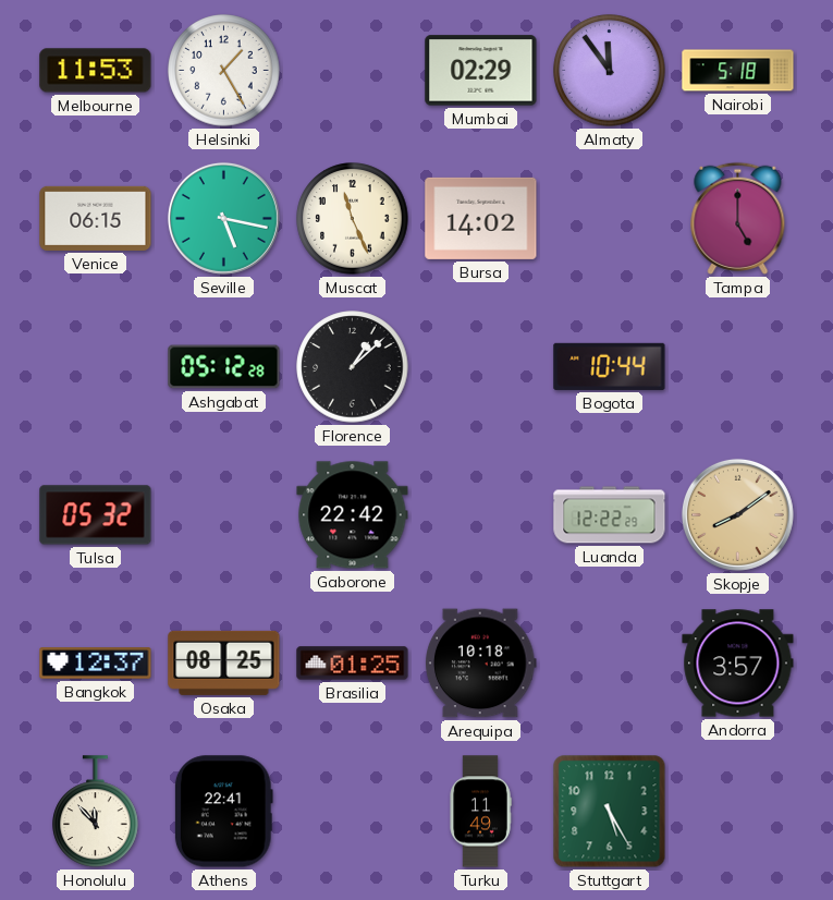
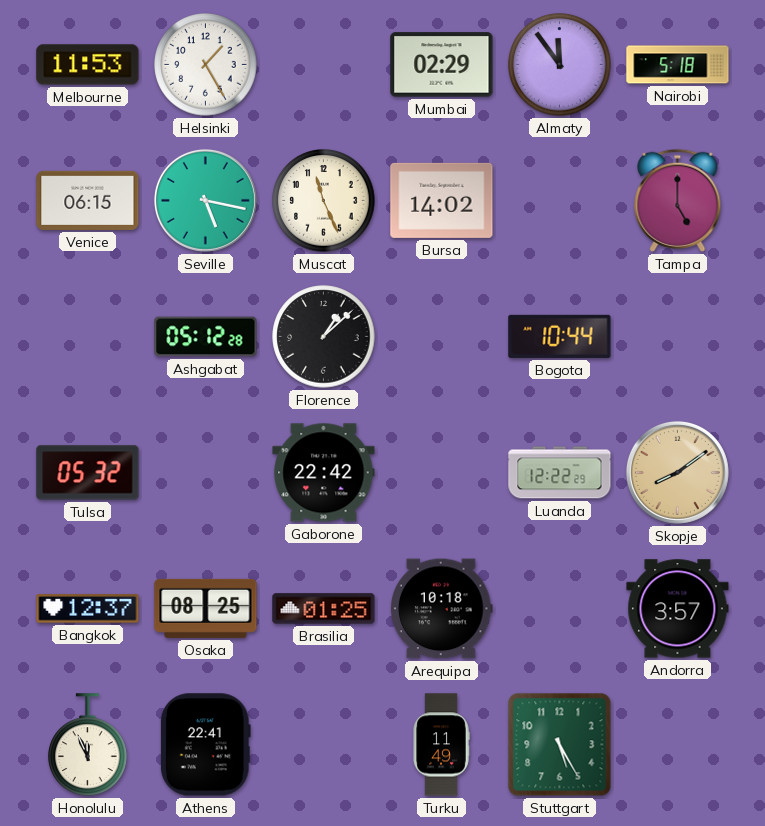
Honolulu: 11:53 -> 11:56 (88, 745)
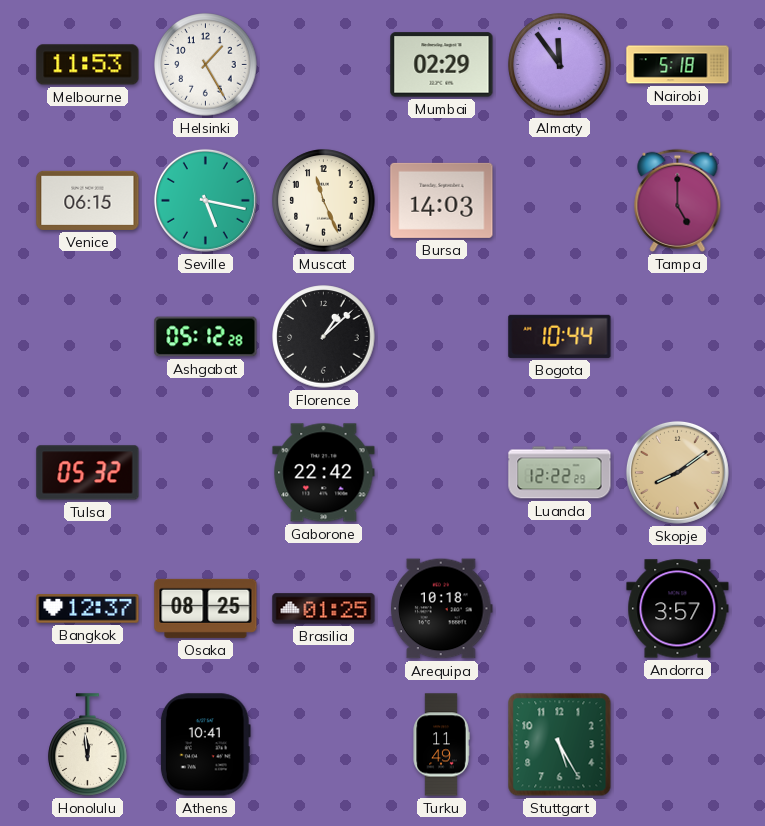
Bursa: 14:02 -> 14:03 (442, 200)
Honolulu: 11:56 -> 11:59 (88, 745)
Athens: 22:41 -> 10:41 (205, 745)
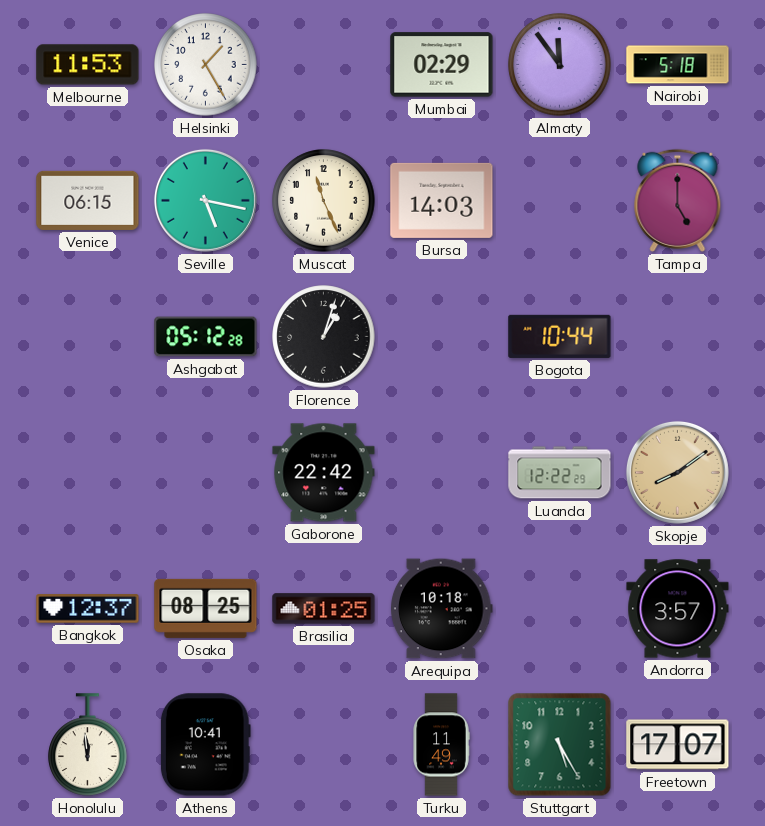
Florence: 1:08 -> 1:03 (324, 337)
Tulsa: 05:32 -> none (88, 473)
Freetown: none -> 17:07 (678, 745)
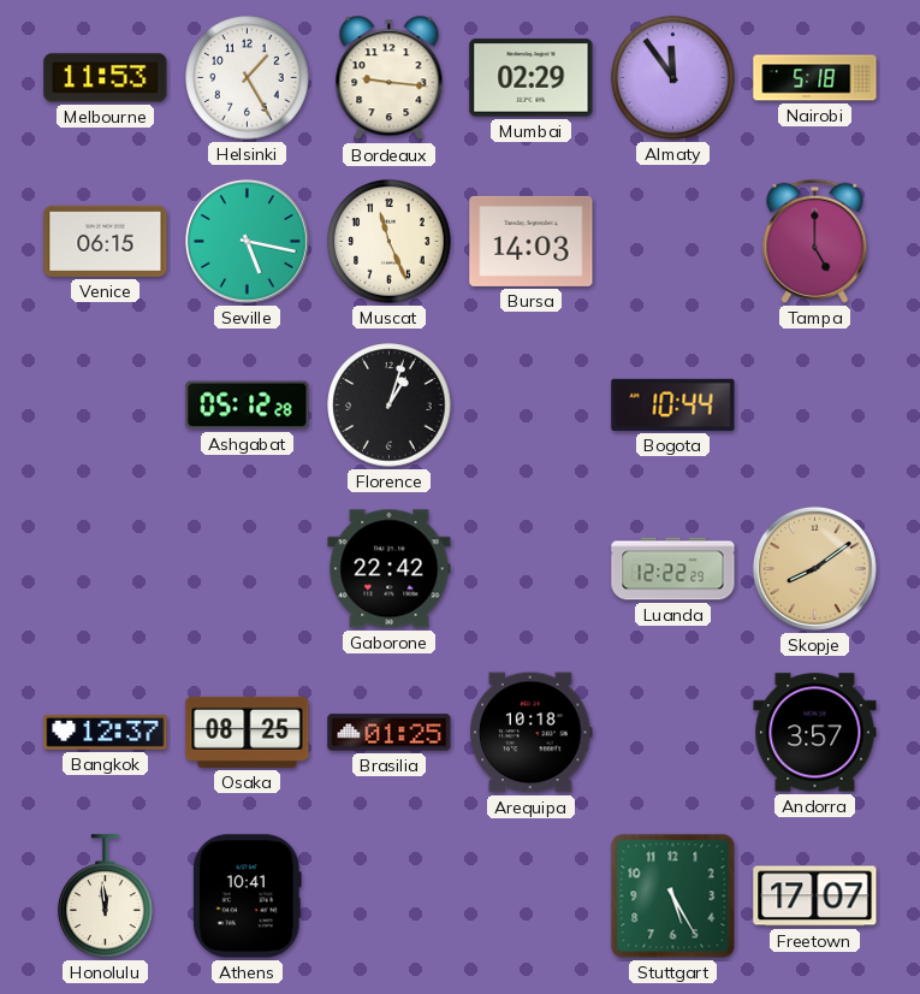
Bordeaux: none -> 9:16 (390, 78)
Turku: 11:49 -> none (441, 745)
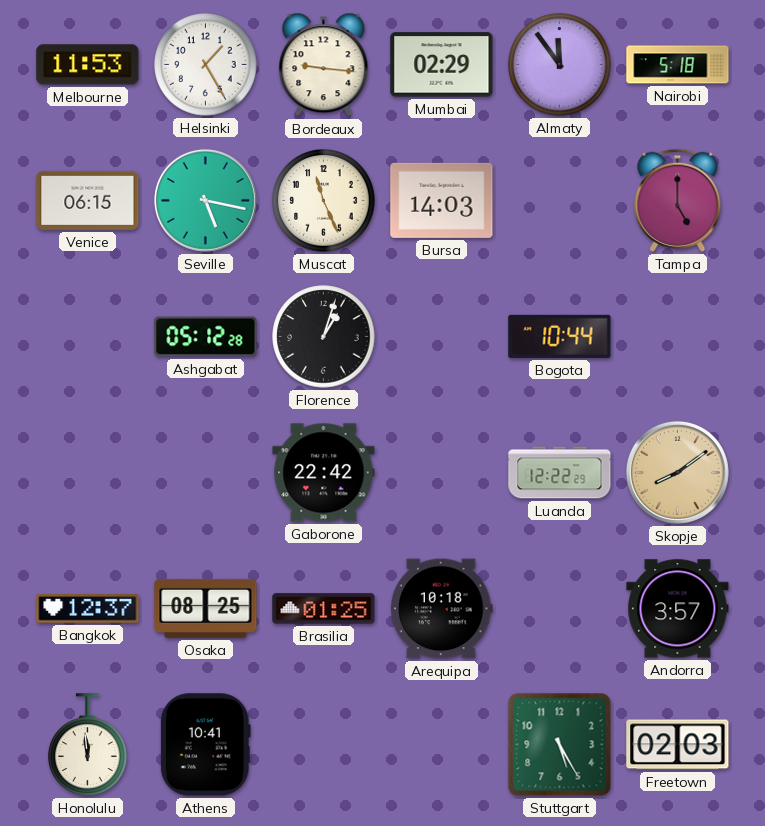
Freetown: 17:07 -> 02:03 (678, 745)
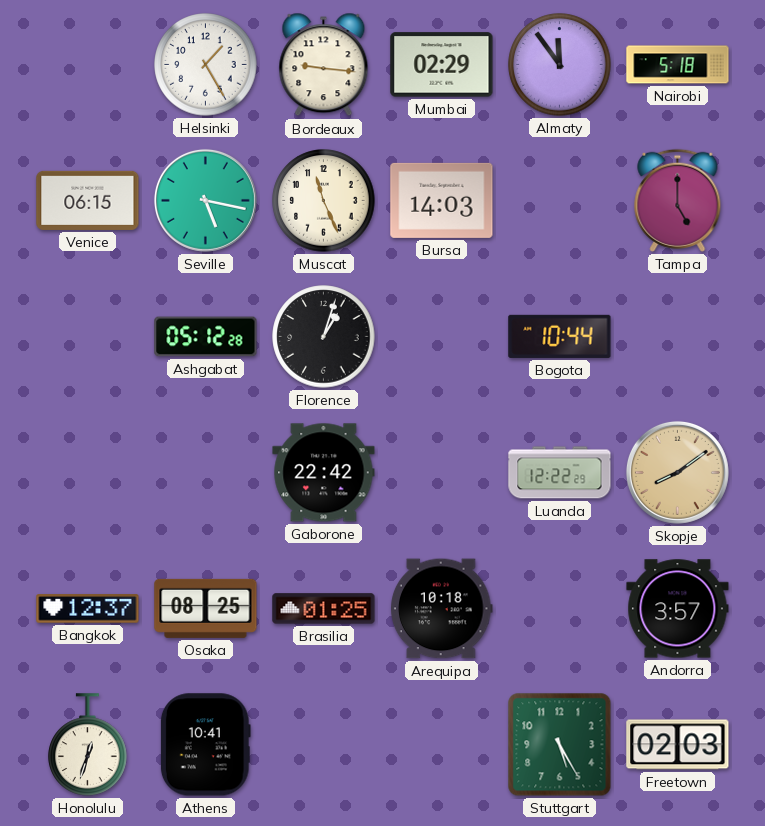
Melbourne: 11:53 -> none (88, 65)
Honolulu: 11:59 -> 12:33 (88, 745)
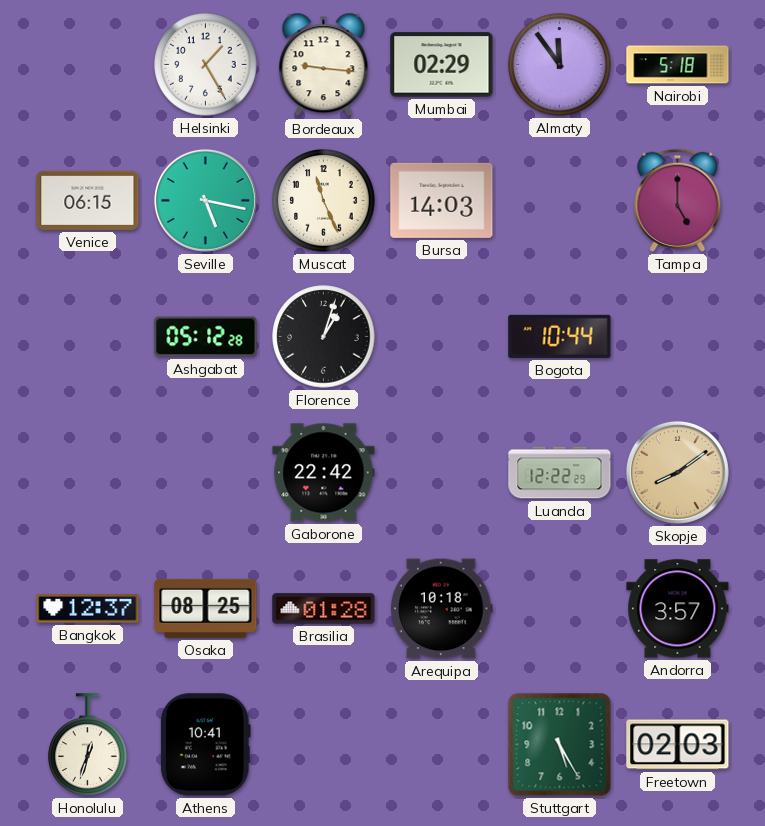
Brasilia: 01:25 -> 01:28 (324, 609)
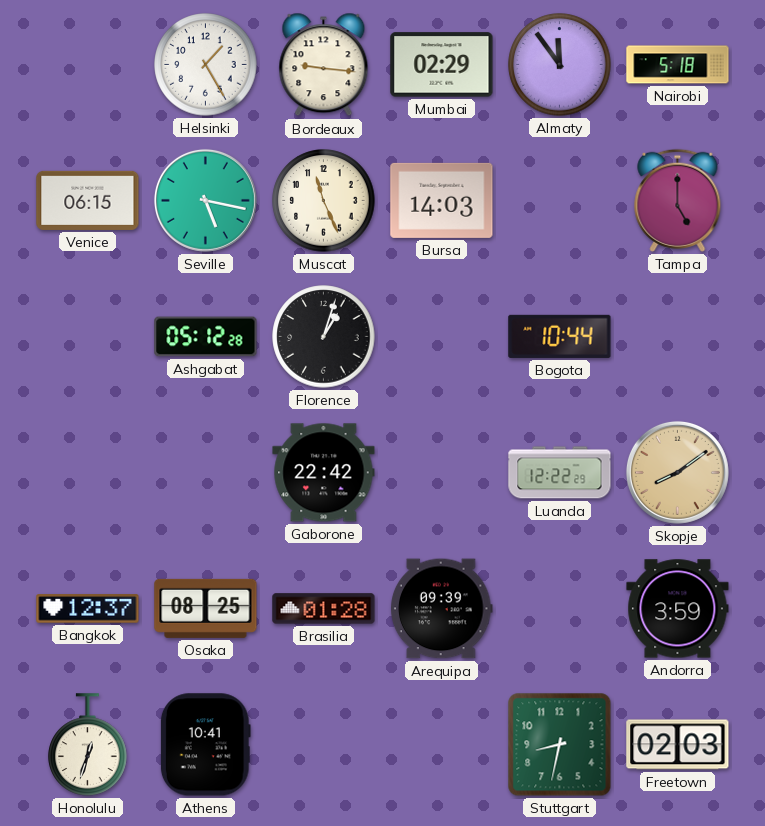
Arequipa: 10:18 -> 09:39 (442, 609)
Andorra: 3:57 -> 3:59 (678, 609)
Stuttgart: 5:25 -> 8:32 (560, 745)
